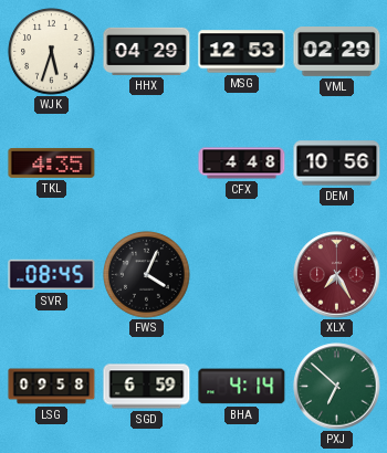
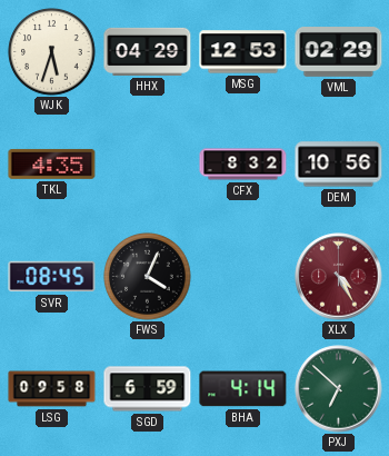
CFX: 4:48 -> 8:32 (243, 165)
XLX: 7:25 -> 4:25 (339, 277)
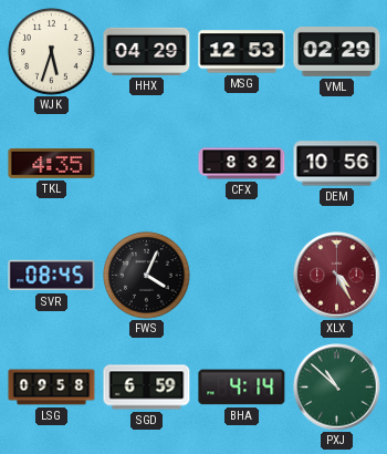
PXJ: 6:52 -> 10:52 (337, 388)
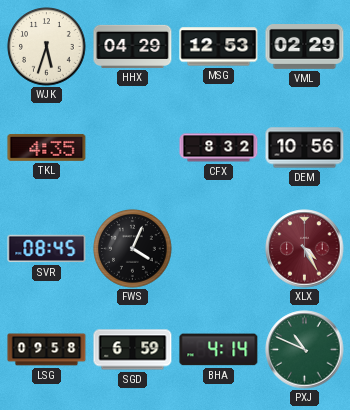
PXJ: 10:52 -> 10:49 (305, 350)
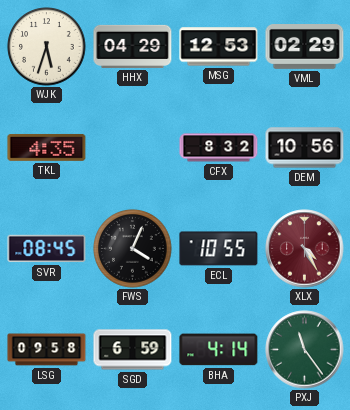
ECL: none -> 10:55 (219, 249)
PXJ: 10:49 -> 11:24 (305, 350)
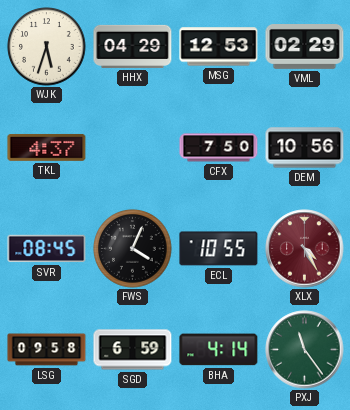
TKL: 4:35 -> 4:37 (47, 147)
CFX: 8:32 -> 7:50 (219, 148)
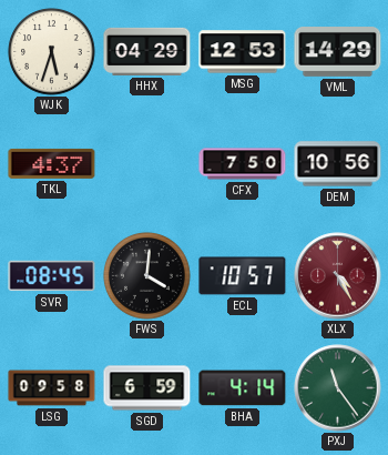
VML: 02:29 -> 14:29 (338, 52)
FWS: 4:04 -> 4:01 (147, 276)
ECL: 10:55 -> 10:57 (243, 276)
